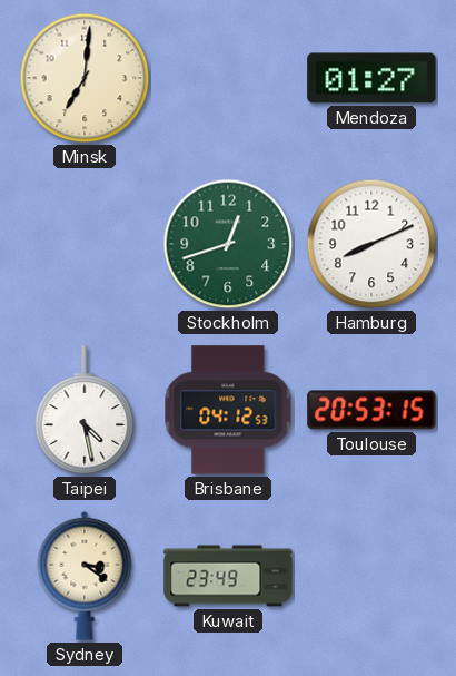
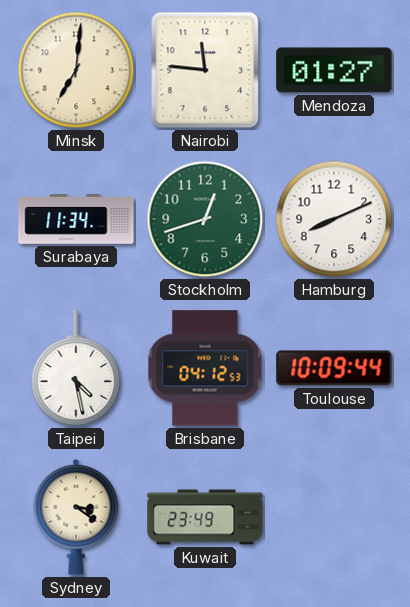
Nairobi: none -> 11:46 (205, 70)
Surabaya: none -> 11:34 (76, 219)
Toulouse: 20:53 -> 10:09 (334, 368)
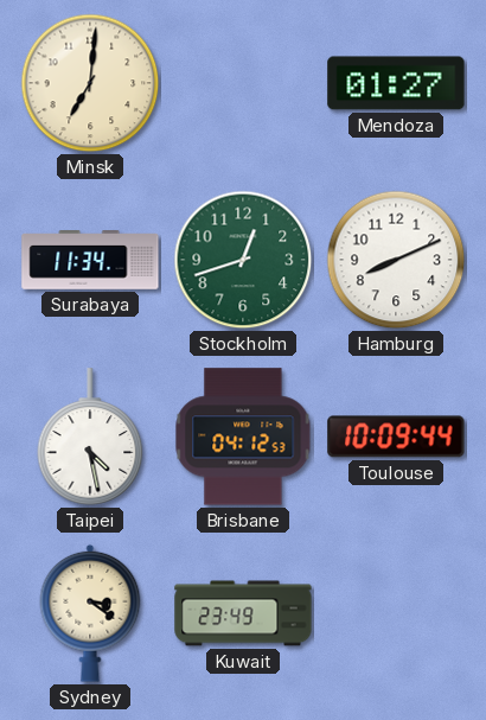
Nairobi: 11:46 -> none (205, 70)
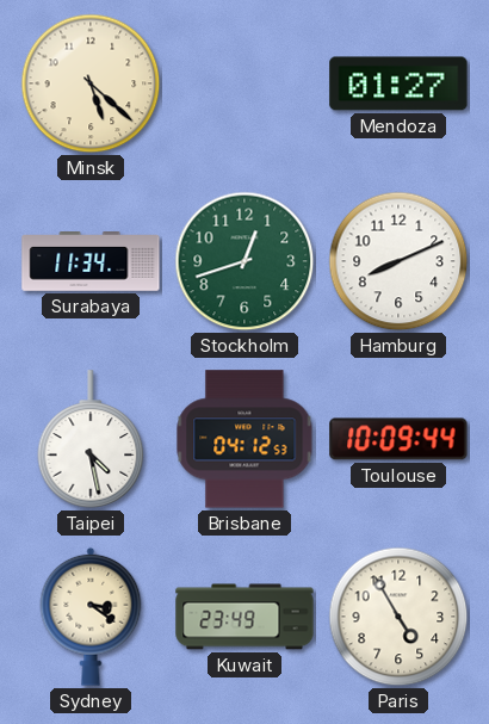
Minsk: 7:01 -> 5:22 (91, 83)
Paris: none -> 4:55 (398, 617)
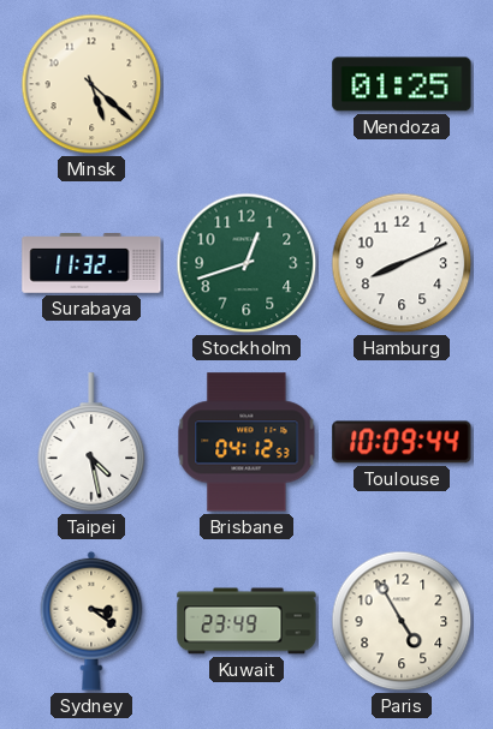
Mendoza: 01:27 -> 01:25 (402, 84)
Surabaya: 11:34 -> 11:32 (91, 263)
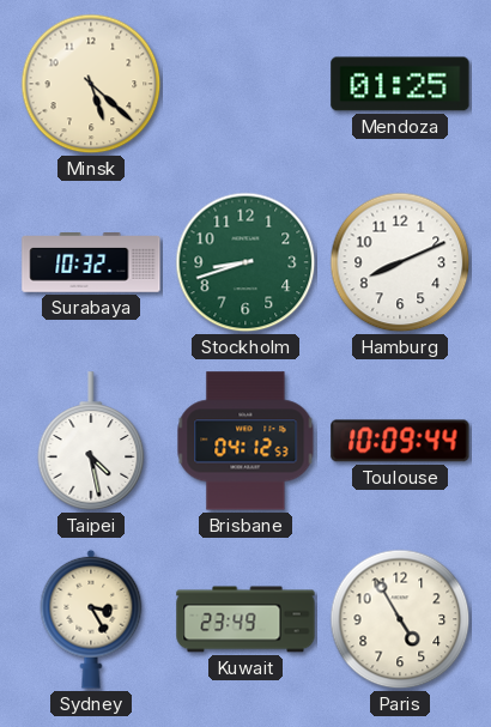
Surabaya: 11:32 -> 10:32 (91, 262)
Stockholm: 12:42 -> 8:42 (245, 262)
Sydney: 3:21 -> 3:25 (91, 619)
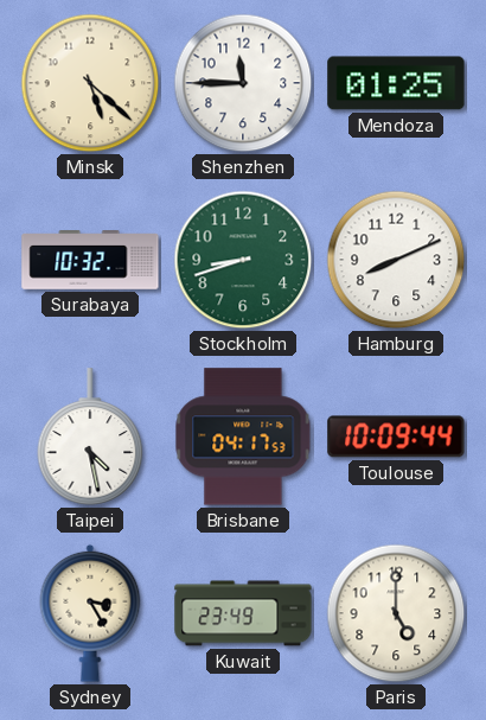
Shenzhen: none -> 11:45 (243, 83)
Brisbane: 04:12 -> 04:17 (243, 437)
Paris: 4:55 -> 5:00 (396, 613)
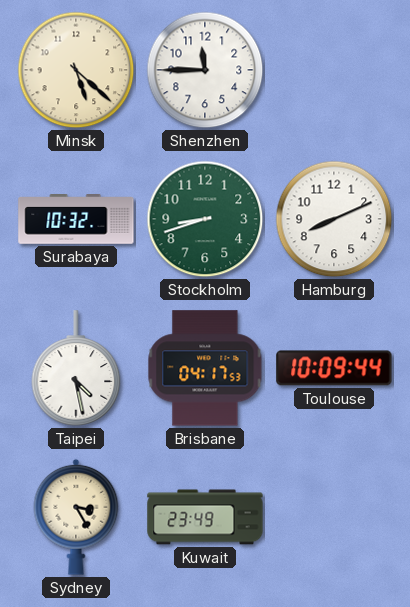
Mendoza: 01:25 -> none (396, 83)
Paris: 5:00 -> none (396, 613)
